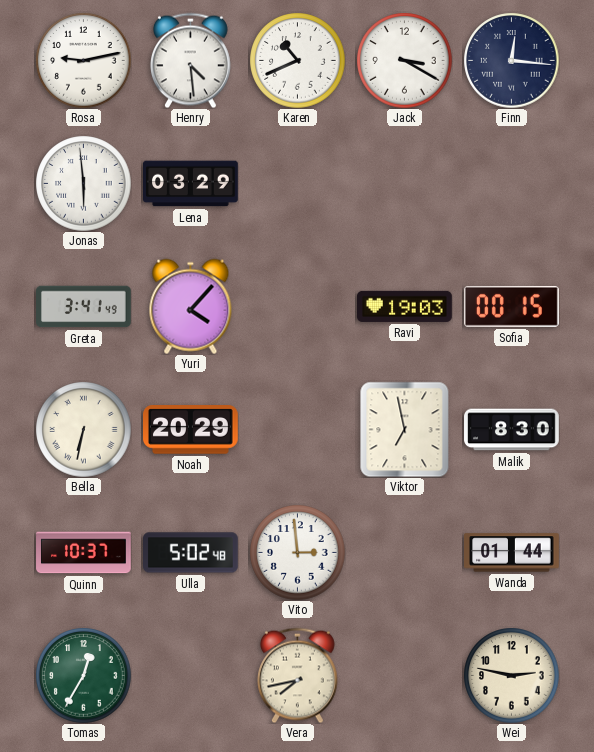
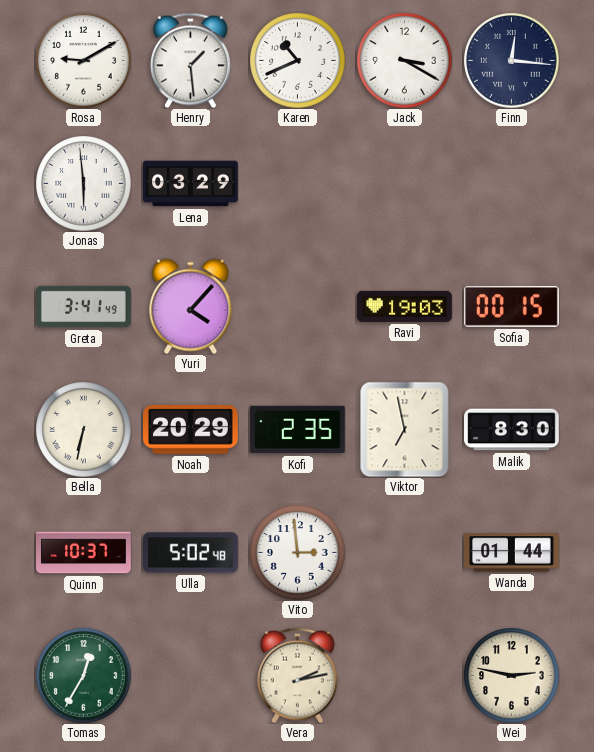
Rosa: 9:13 -> 9:10 (83, 60)
Henry: 4:29 -> 1:29 (190, 60)
Kofi: none -> 2:35 (298, 430)
Vera: 7:43 -> 2:13 (297, 675)
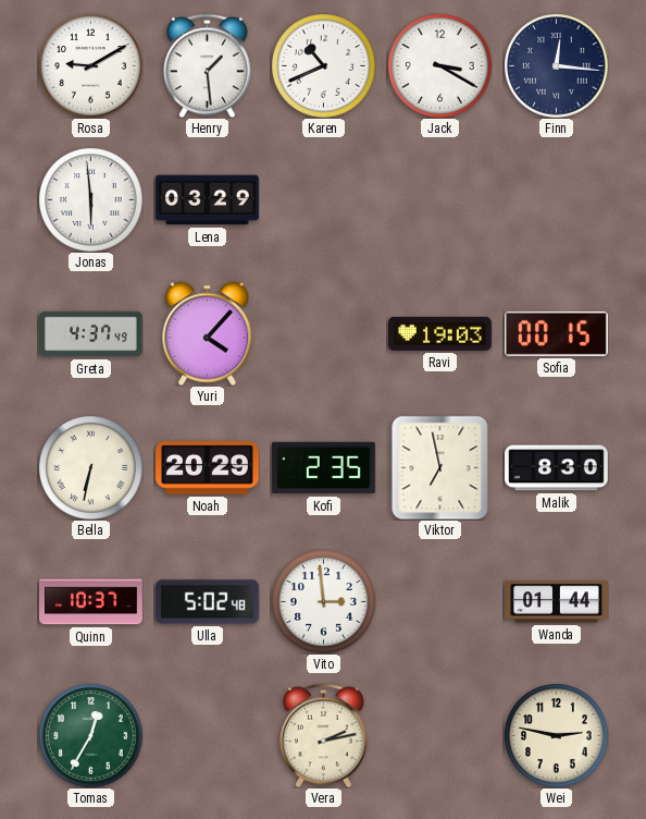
Greta: 3:41 -> 4:37 (91, 334)
